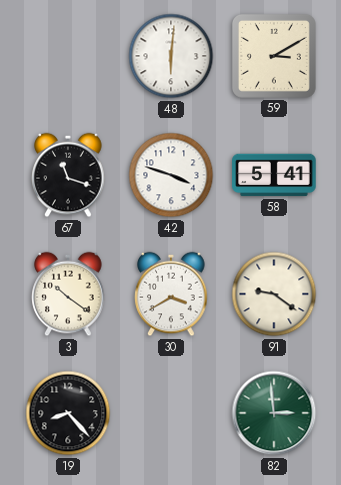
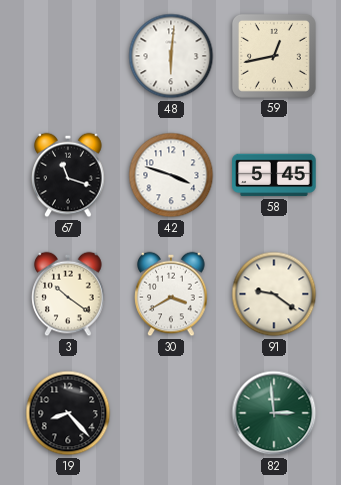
59: 3:10 -> 12:43 (274, 56)
58: 5:41 -> 5:45 (274, 175)
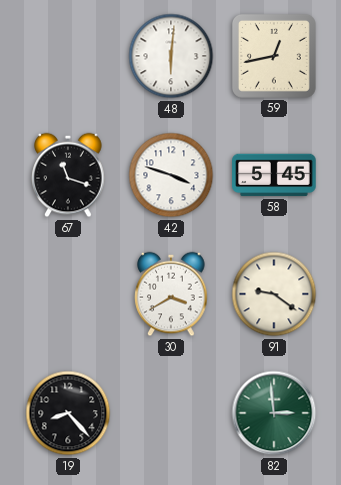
3: 10:21 -> none (68, 294)
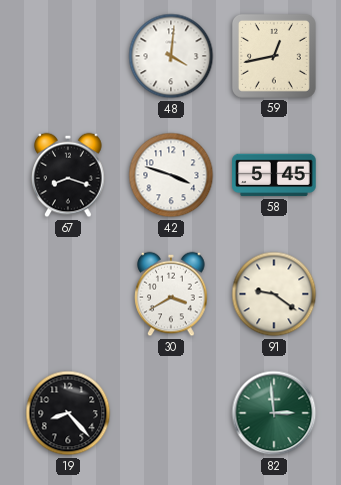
48: 6:01 -> 4:01 (171, 56)
67: 11:18 -> 8:18 (68, 175)
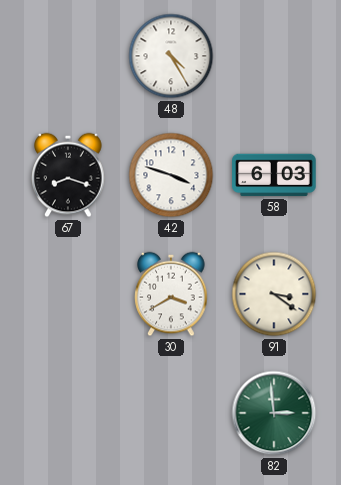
48: 4:01 -> 4:25 (171, 56)
59: 12:43 -> none (274, 56)
58: 5:45 -> 6:03 (274, 175)
91: 9:21 -> 3:21 (274, 294)
19: 8:23 -> none (68, 413)
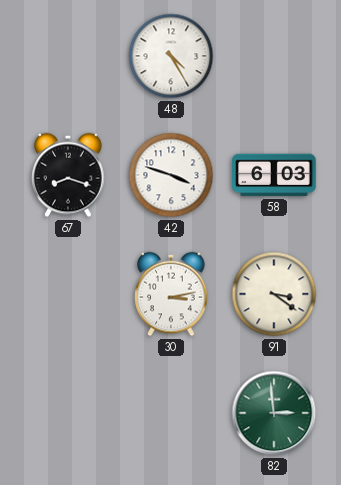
30: 3:40 -> 3:13 (171, 294)
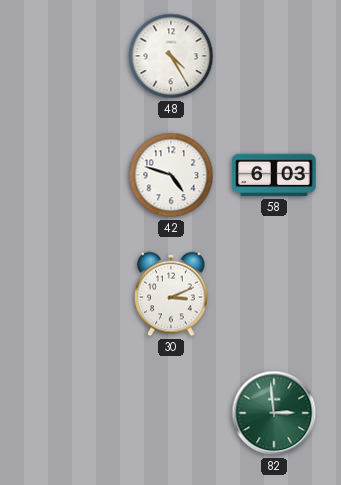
67: 8:18 -> none (68, 175)
42: 3:48 -> 4:48 (171, 175)
30: 3:13 -> 3:11 (171, 294)
91: 3:21 -> none (274, 294)
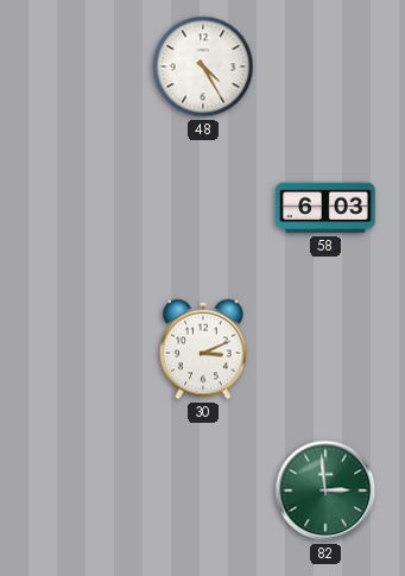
42: 4:48 -> none (171, 175)
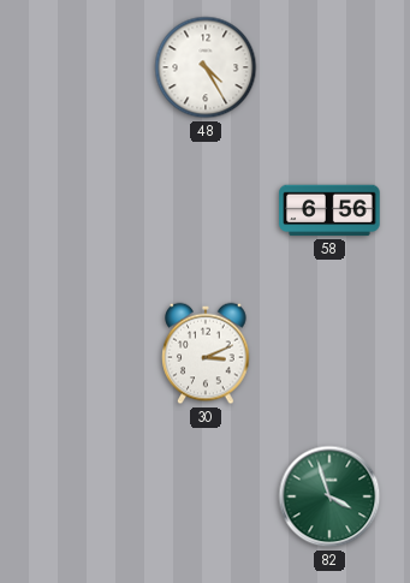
58: 6:03 -> 6:56 (329, 210)
82: 2:59 -> 3:57 (329, 496)
